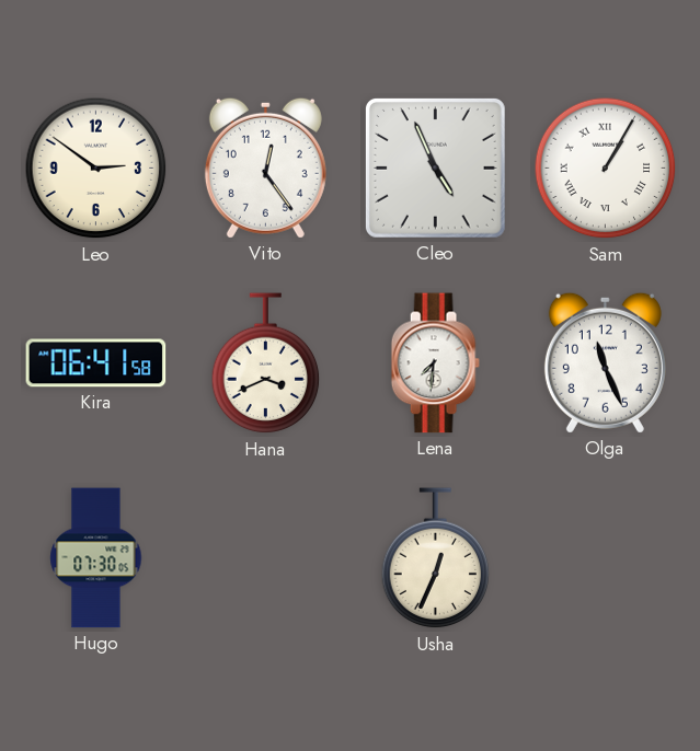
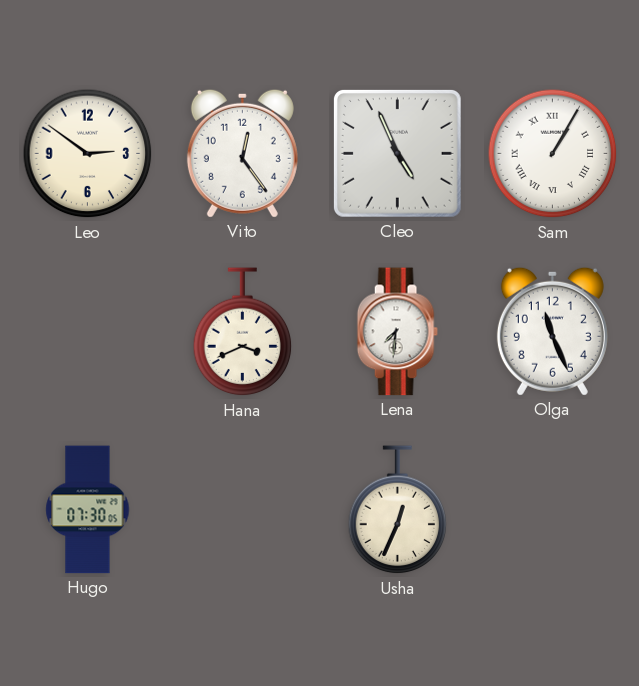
Kira: 06:41 -> none (96, 363)
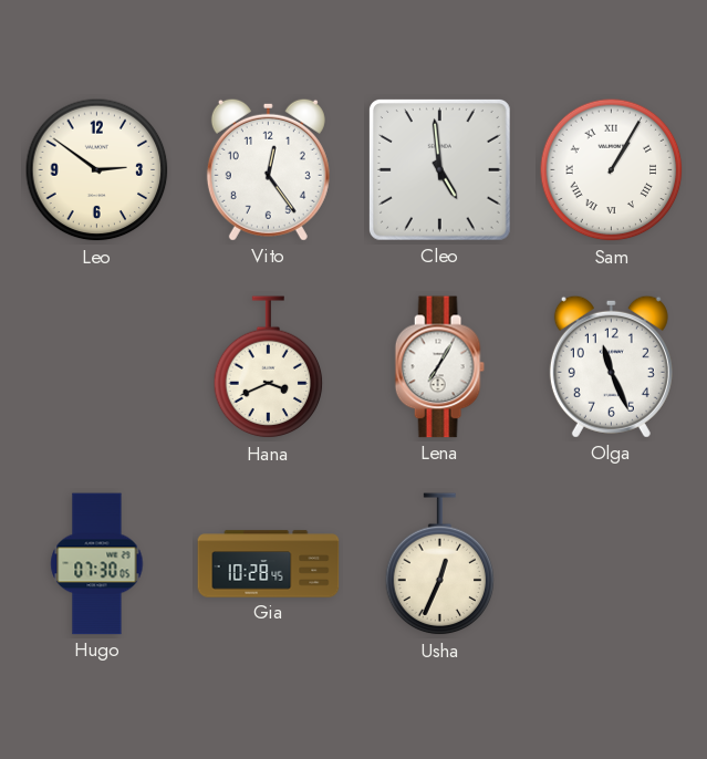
Cleo: 4:56 -> 4:59 (439, 169)
Lena: 7:31 -> 7:05 (439, 367)
Gia: none -> 10:28 (269, 564)
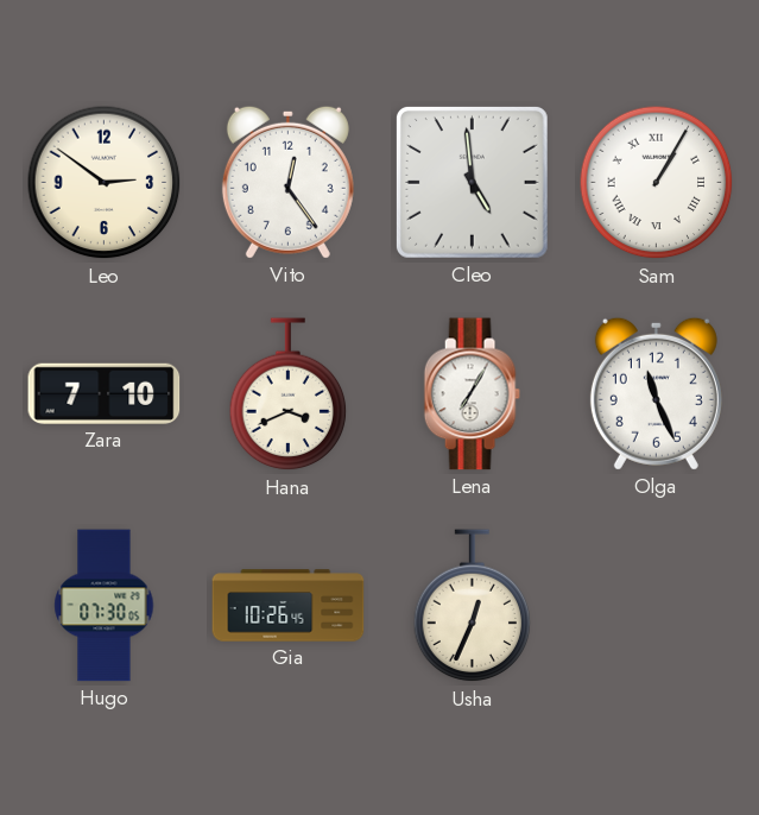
Zara: none -> 7:10 (105, 393)
Gia: 10:28 -> 10:26 (289, 606)
